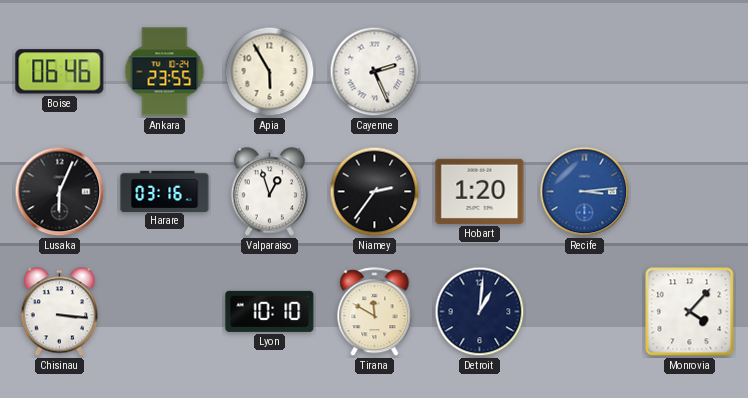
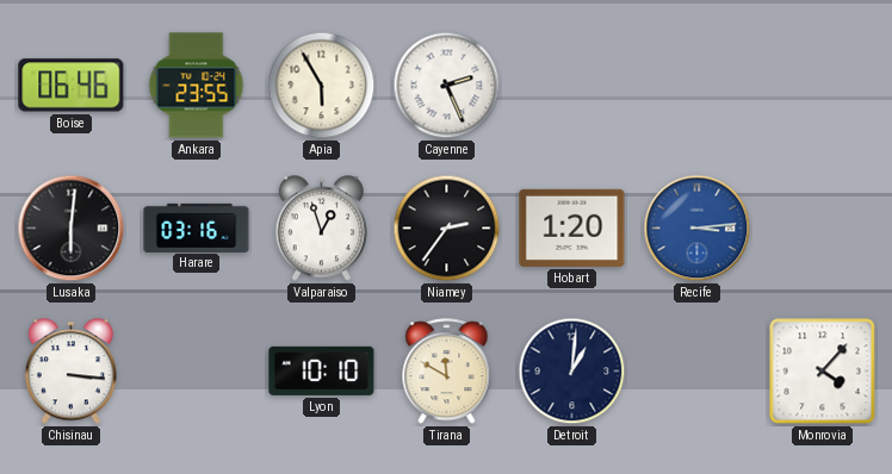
Lusaka: 6:04 -> 6:01 (72, 229)
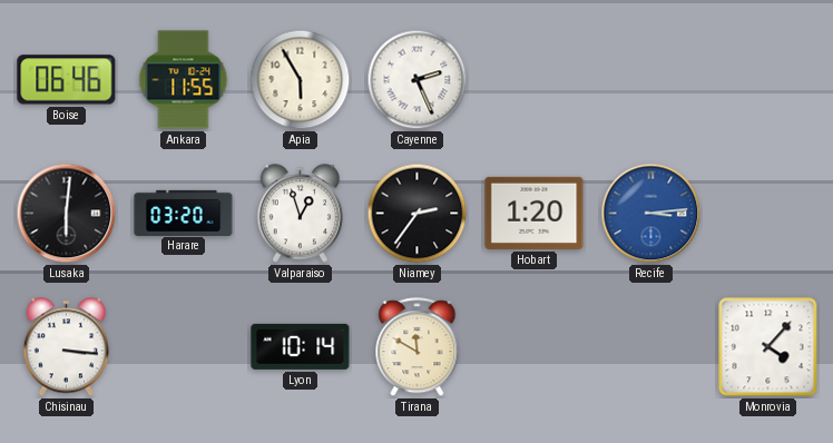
Ankara: 23:55 -> 11:55 (184, 80)
Harare: 03:16 -> 03:20 (184, 213)
Lyon: 10:10 -> 10:14 (301, 346)
Detroit: 1:01 -> none (572, 372)
